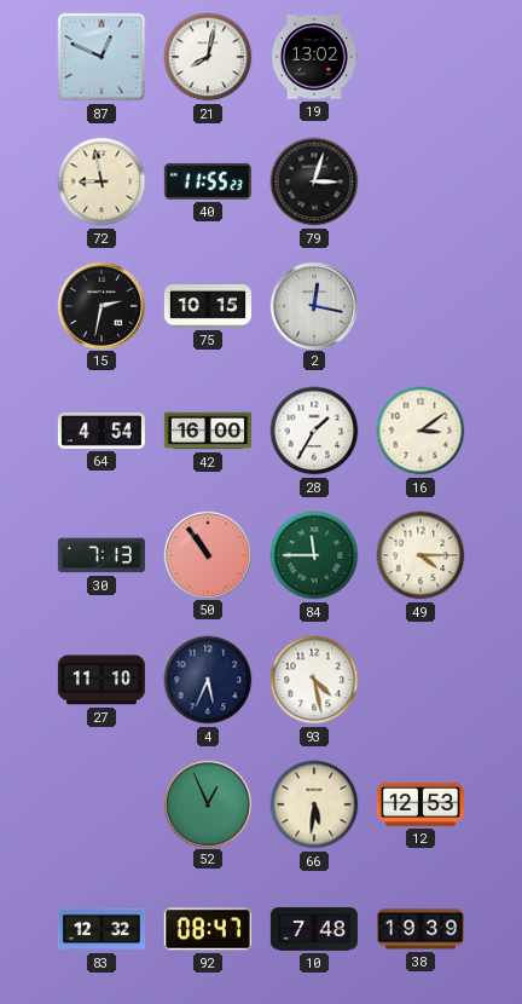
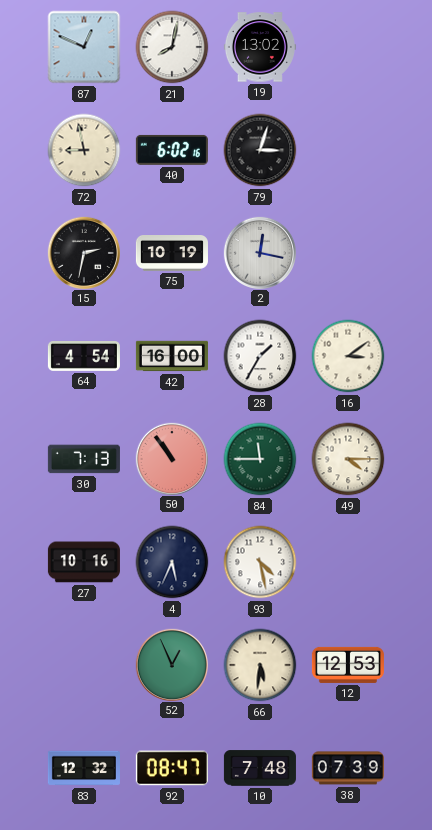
40: 11:55 -> 6:02 (172, 150)
75: 10:15 -> 10:19 (172, 254)
27: 11:10 -> 10:16 (84, 562)
38: 19:39 -> 07:39 (348, 768)
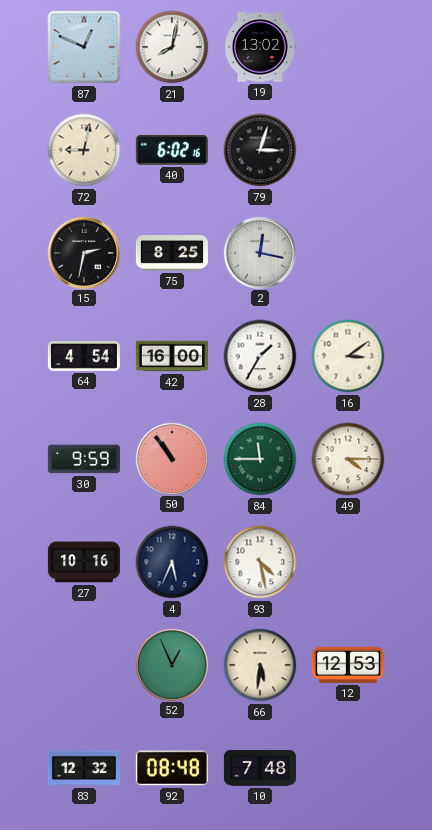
72: 8:58 -> 9:02 (84, 150)
75: 10:19 -> 8:25 (172, 254)
30: 7:13 -> 9:59 (84, 459)
92: 08:47 -> 08:48 (172, 768)
38: 07:39 -> none (348, 768)
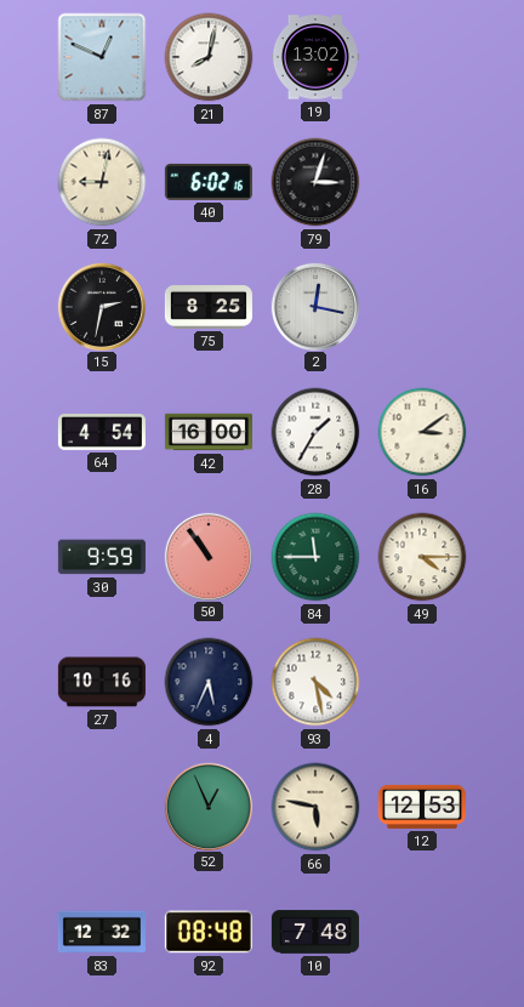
66: 5:31 -> 5:47 (315, 807)
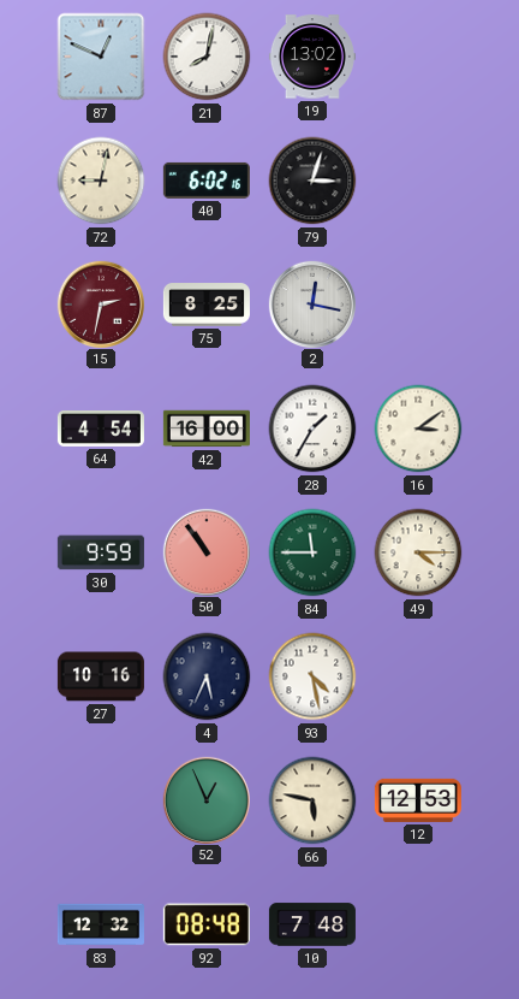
15 dial: black -> burgundy (100, 303)
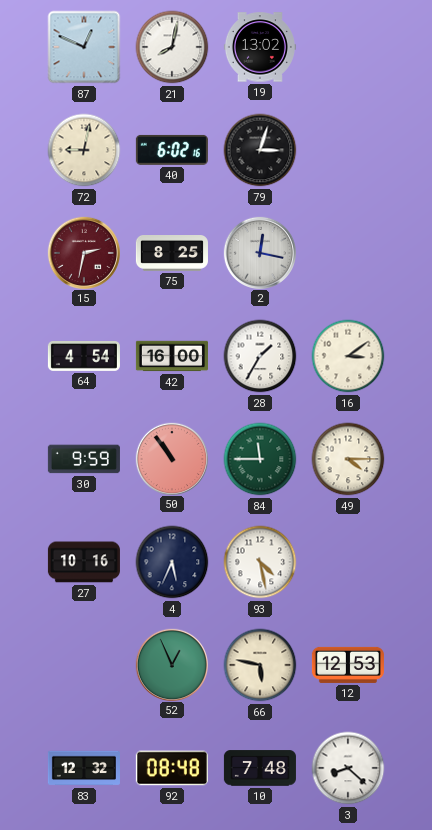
3: none -> 8:22 (348, 768)
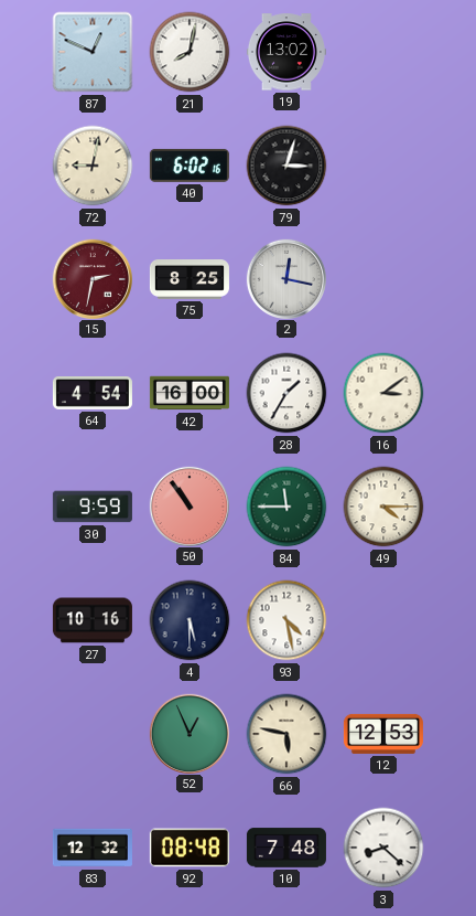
4: 5:34 -> 5:30 (190, 620)
